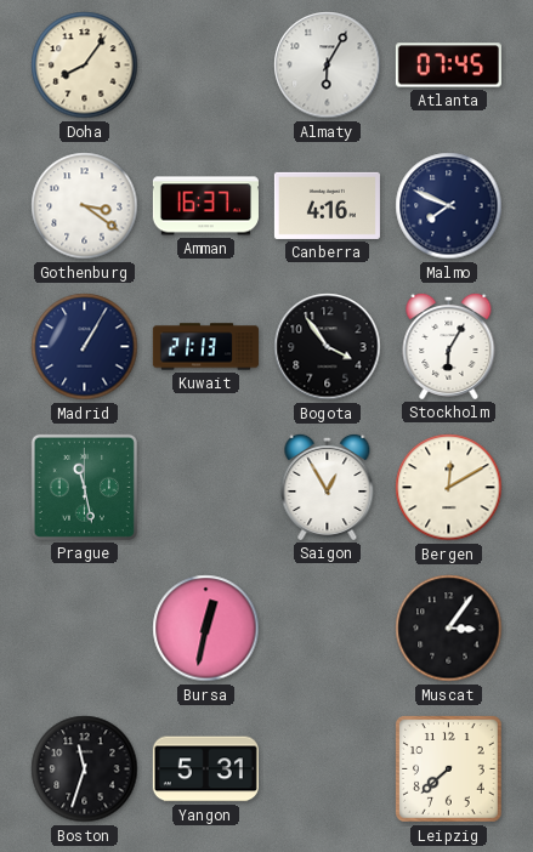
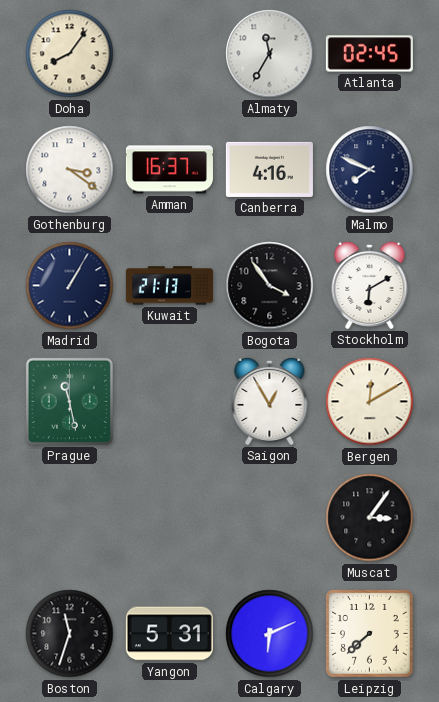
Almaty: 6:05 -> 11:35 (270, 54)
Atlanta: 07:45 -> 02:45 (369, 54)
Stockholm: 6:05 -> 6:10 (370, 285)
Bursa: 12:32 -> none (206, 629)
Calgary: none -> 6:11 (270, 634)
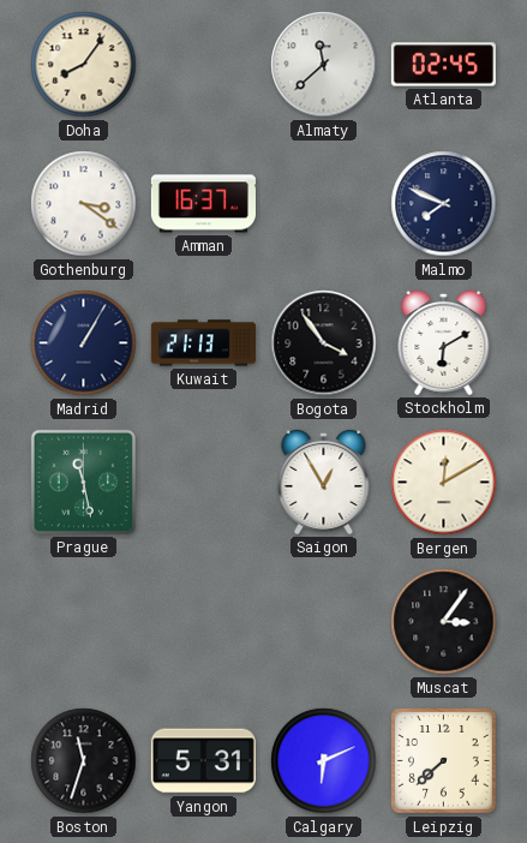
Almaty: 11:35 -> 11:38 (324, 65)
Canberra: 4:16 -> none (269, 169)
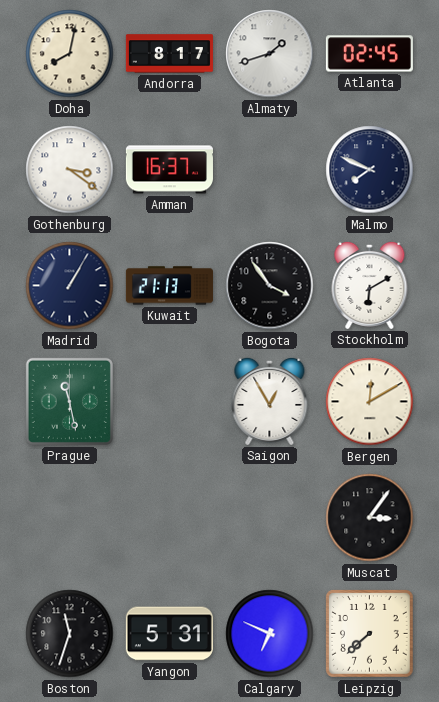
Doha: 8:06 -> 8:02 (70, 54)
Andorra: none -> 8:17 (169, 54)
Almaty: 11:38 -> 1:42 (270, 54)
Calgary: 6:11 -> 6:49 (270, 634)
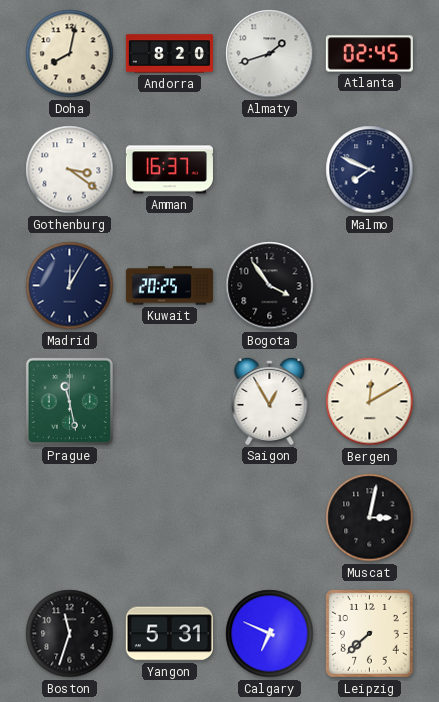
Andorra: 8:17 -> 8:20 (169, 54)
Madrid: 1:05 -> 12:05 (70, 286)
Kuwait: 21:13 -> 20:25 (169, 286)
Stockholm: 6:10 -> none (370, 285)
Muscat: 3:06 -> 3:02 (370, 518)
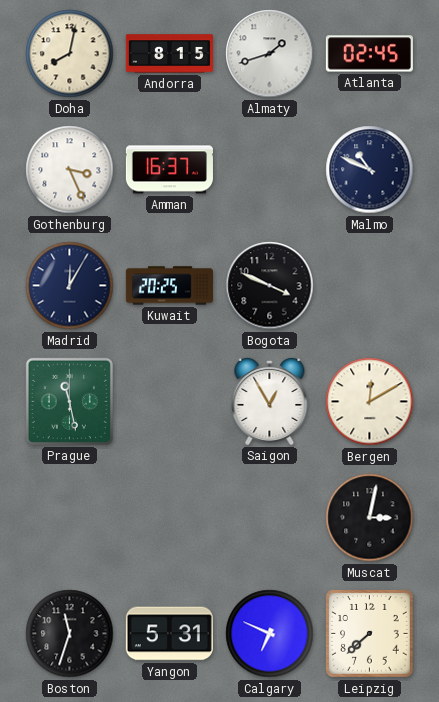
Andorra: 8:20 -> 8:15 (169, 54)
Gothenburg: 3:21 -> 3:26 (70, 170)
Malmo: 7:49 -> 10:49 (370, 170)
Bogota: 3:54 -> 3:49 (270, 286)
